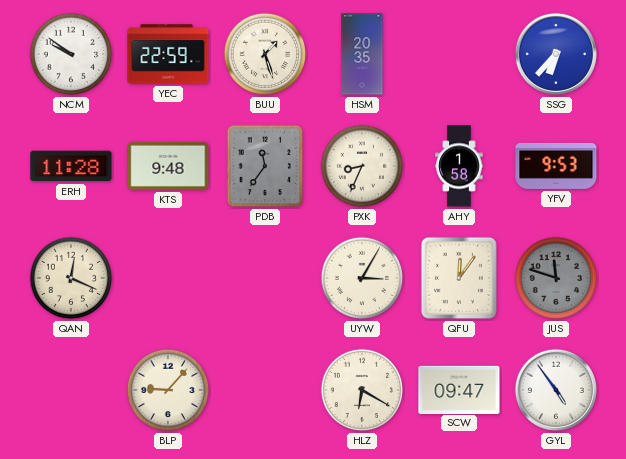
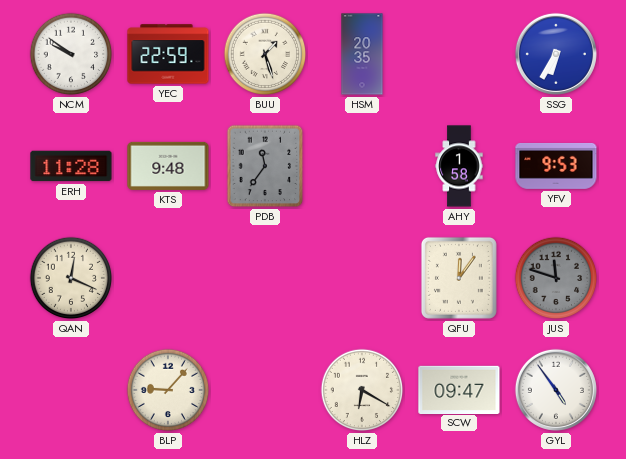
SSG: 6:37 -> 6:35 (556, 54)
PXK: 8:34 -> none (362, 166)
UYW: 3:05 -> none (362, 278)
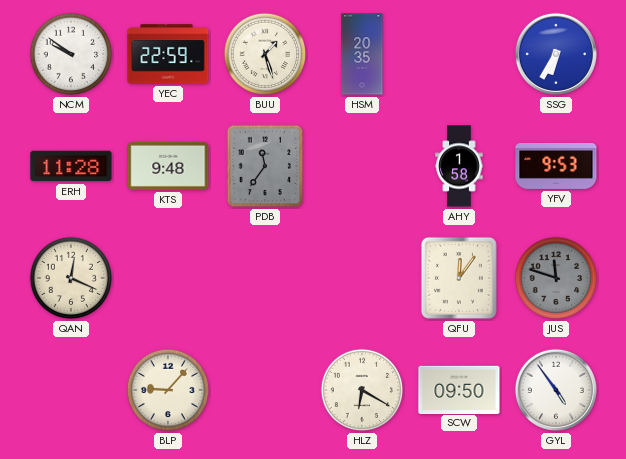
SCW: 09:47 -> 09:50 (459, 389)
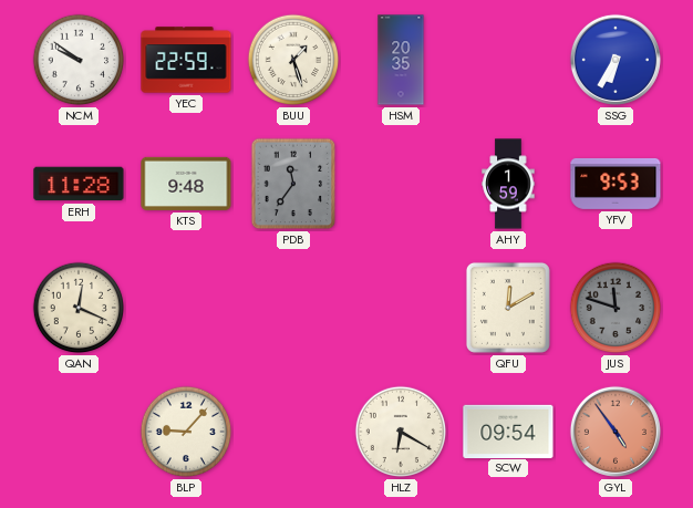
AHY: 1:58 -> 1:59 (508, 184)
QFU: 12:06 -> 12:10 (508, 308)
SCW: 09:50 -> 09:54 (508, 431)
GYL dial: white -> salmon (616, 432)
